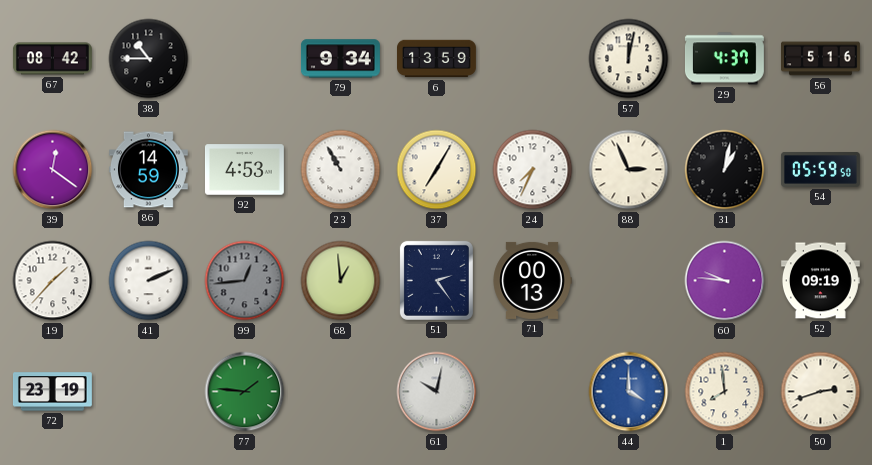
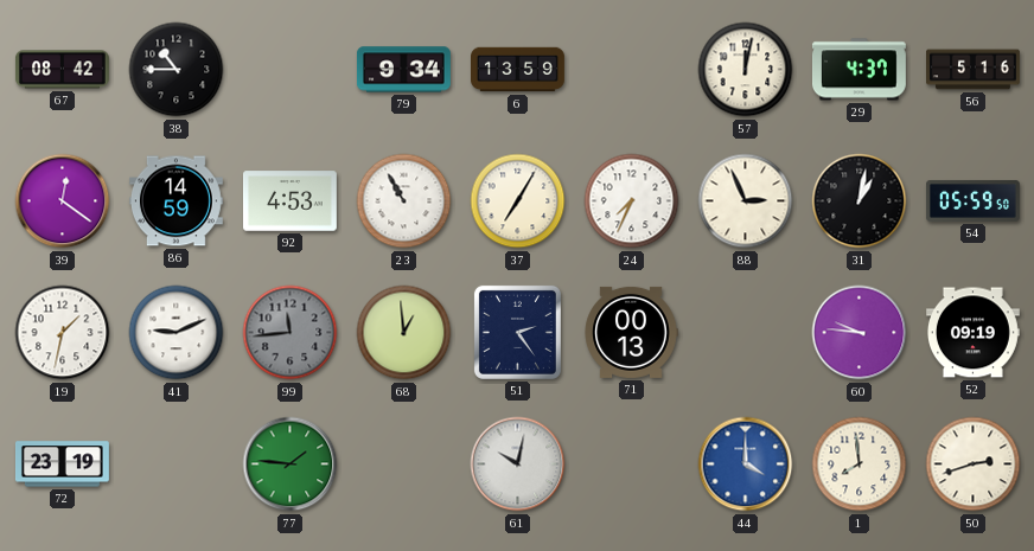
19: 1:37 -> 1:32 (63, 333)
41: 2:11 -> 9:11 (177, 333)
99: 12:44 -> 11:44 (291, 333)
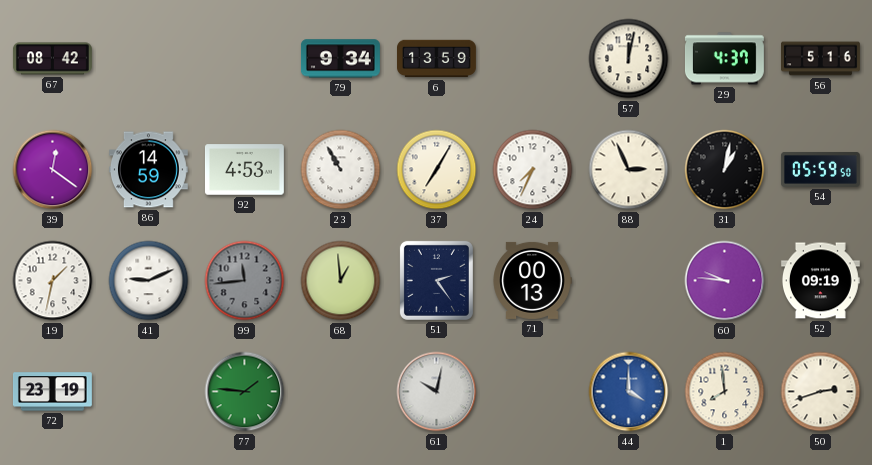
38: 10:45 -> none (177, 70)
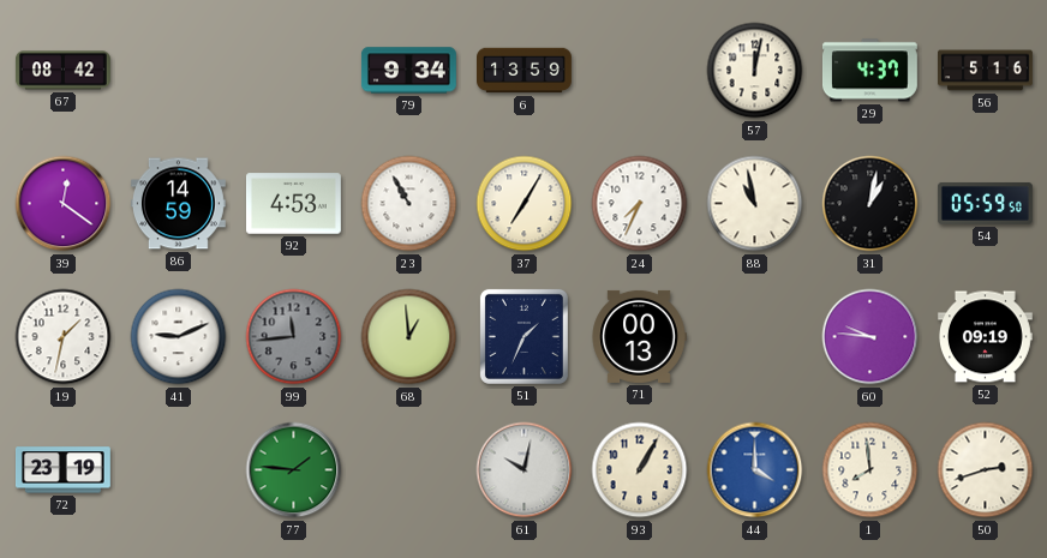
88: 2:56 -> 10:58 (755, 204)
51: 2:24 -> 1:34 (523, 336)
93: none -> 1:05 (640, 470)
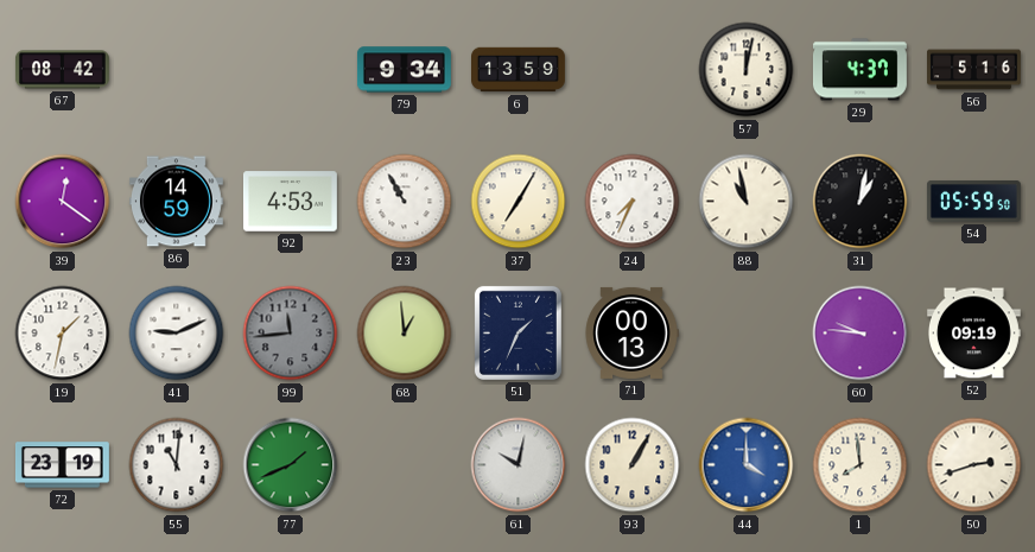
55: none -> 11:01 (177, 465)
77: 1:46 -> 1:41 (291, 465)
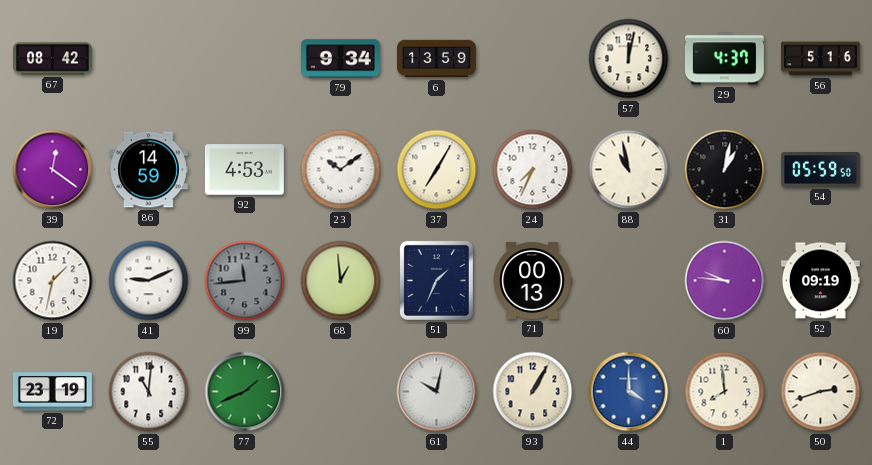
23: 10:55 -> 10:09 (341, 170)
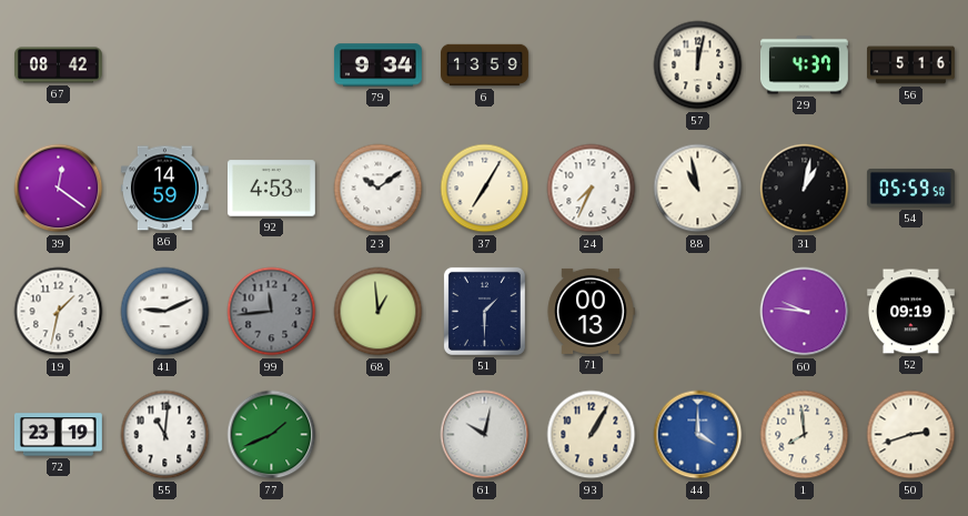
51: 1:34 -> 1:30 (484, 311)
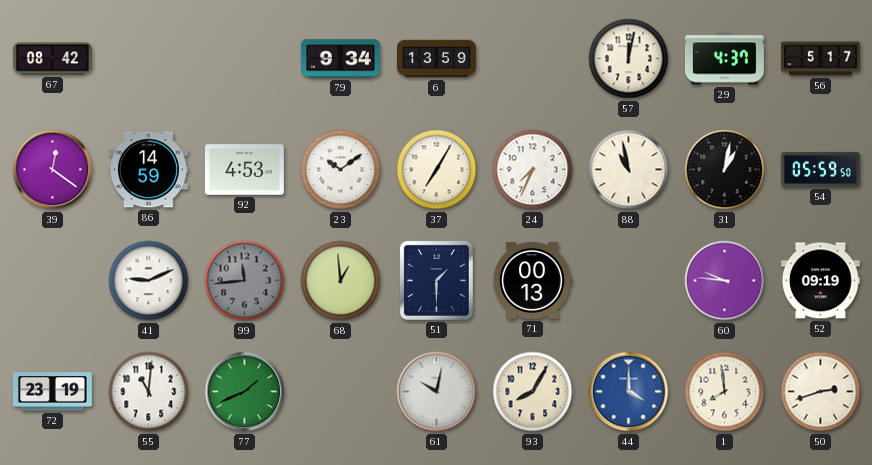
56: 5:16 -> 5:17 (821, 59)
19: 1:32 -> none (59, 312)
93: 1:05 -> 8:05 (533, 392)
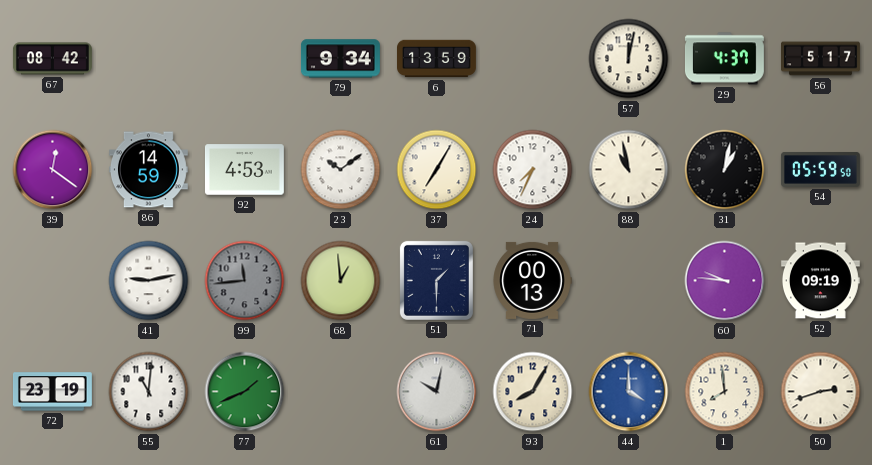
41: 9:11 -> 9:13 (149, 281)
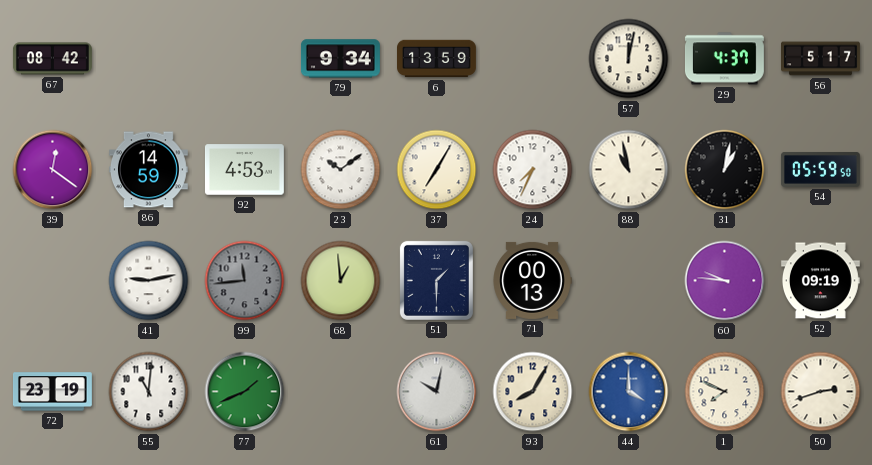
1: 7:59 -> 7:49 (725, 392)
